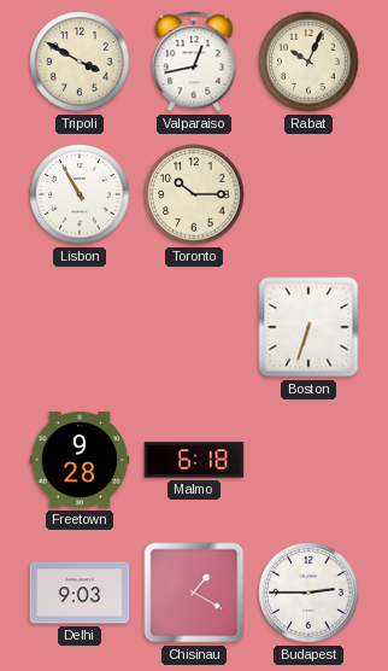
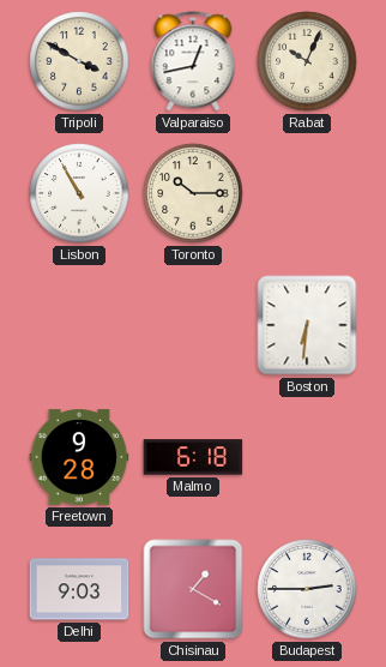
Boston: 6:33 -> 6:31 (307, 325)
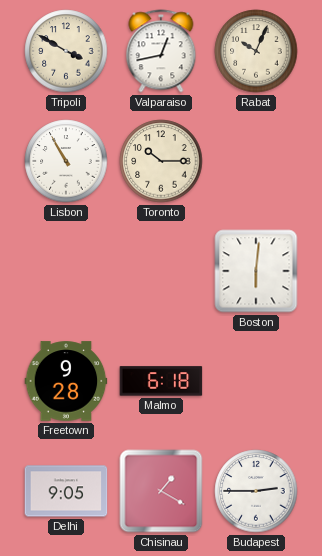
Boston: 6:31 -> 6:01 (256, 271)
Delhi: 9:03 -> 9:05 (66, 491)
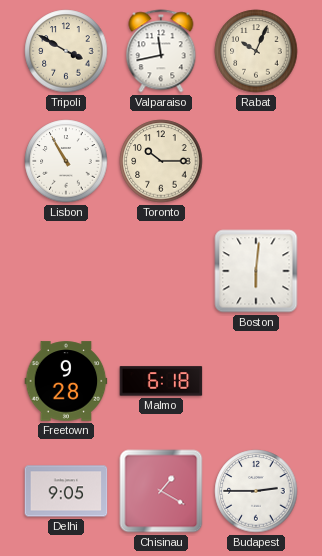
Valparaiso: 12:43 -> 11:43 (161, 51)
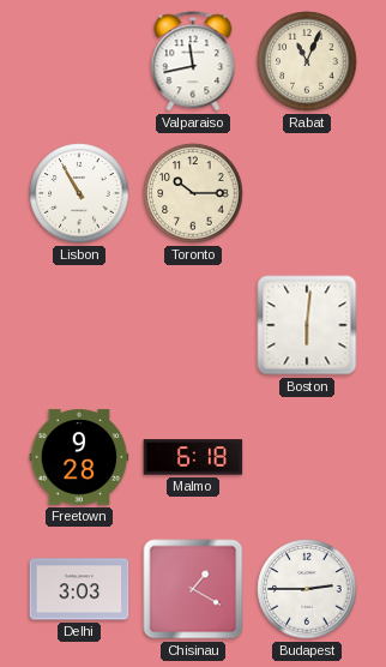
Tripoli: 3:50 -> none (66, 51)
Rabat: 10:04 -> 11:04 (307, 61)
Delhi: 9:05 -> 3:03 (79, 589)
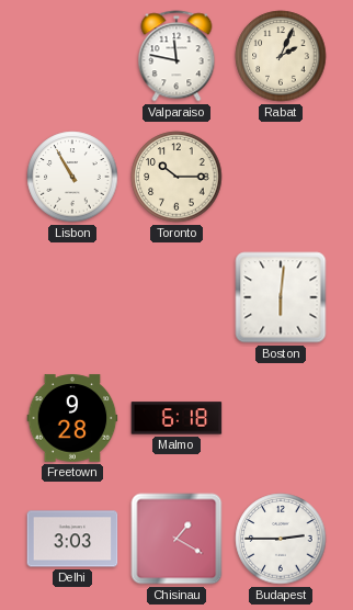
Valparaiso: 11:43 -> 11:47 (176, 56)
Rabat: 11:04 -> 2:04 (281, 56)
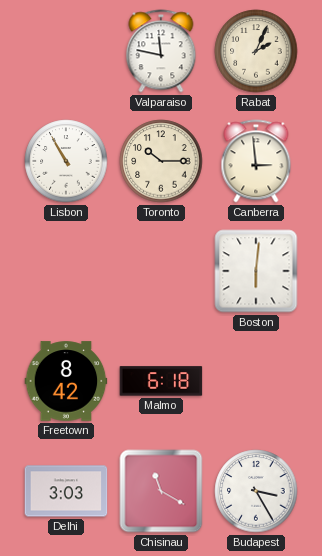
Canberra: none -> 2:59 (256, 161)
Freetown: 9:28 -> 8:42 (66, 381)
Chisinau: 1:20 -> 11:20 (161, 491)
Budapest: 2:45 -> 3:25 (256, 491)
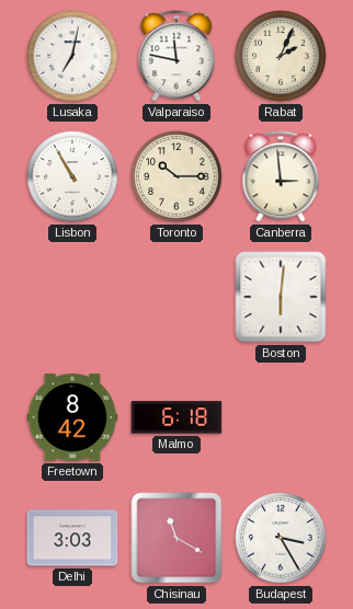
Lusaka: none -> 7:02 (72, 56)
